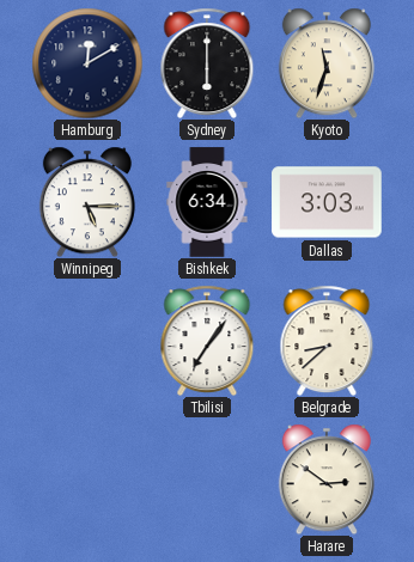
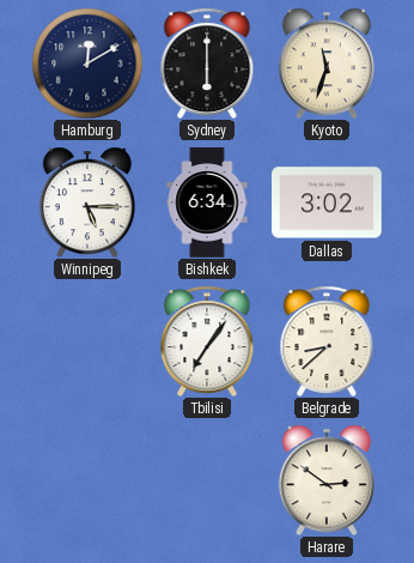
Dallas: 3:03 -> 3:02 (327, 202)
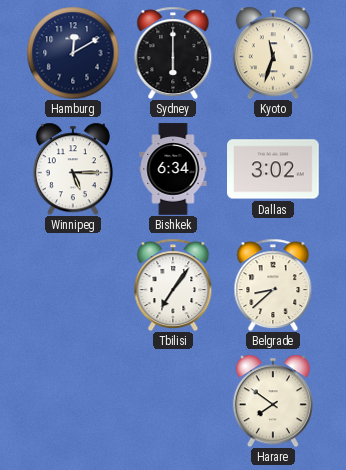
Harare: 2:51 -> 7:51 (273, 401)
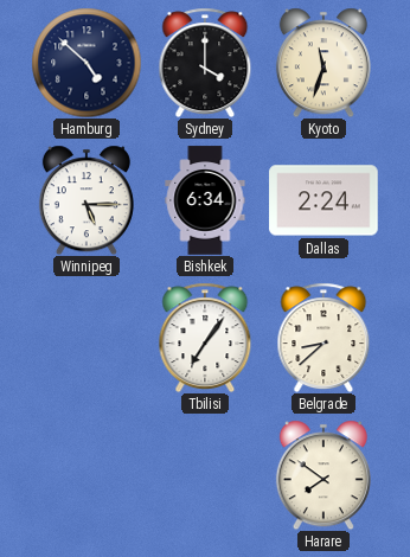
Hamburg: 12:10 -> 4:52 (87, 63)
Sydney: 6:00 -> 4:00 (205, 63)
Dallas: 3:02 -> 2:24 (323, 200)
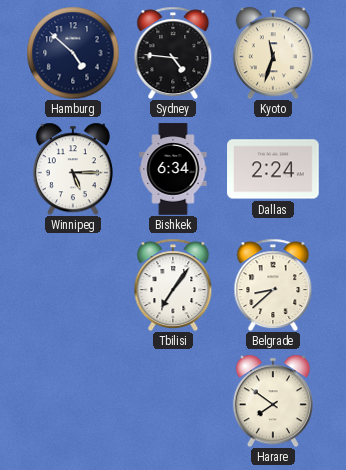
Sydney: 4:00 -> 4:46 (173, 53)
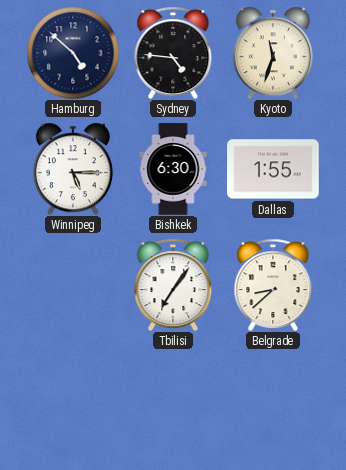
Bishkek: 6:34 -> 6:30 (173, 169)
Dallas: 2:24 -> 1:55 (273, 169)
Harare: 7:51 -> none (273, 401)
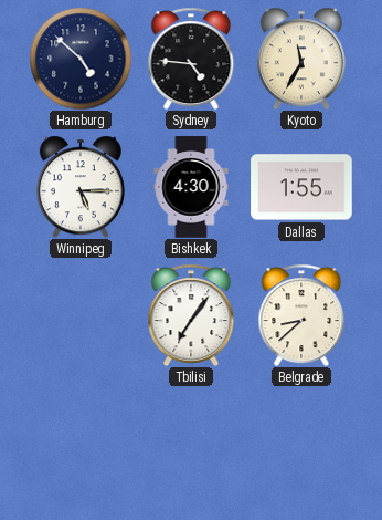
Kyoto: 11:33 -> 11:35 (301, 59)
Bishkek: 6:30 -> 4:30 (191, 187)
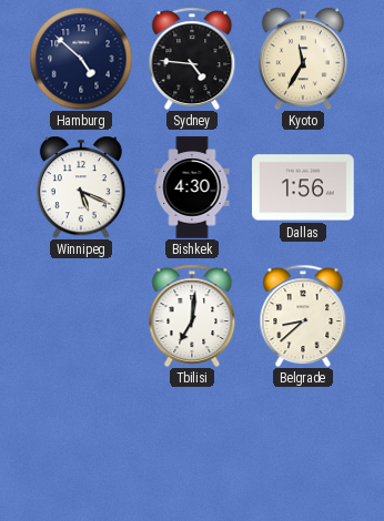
Winnipeg: 5:15 -> 5:19 (81, 187)
Dallas: 1:55 -> 1:56 (303, 187)
Tbilisi: 7:06 -> 7:01 (192, 316)
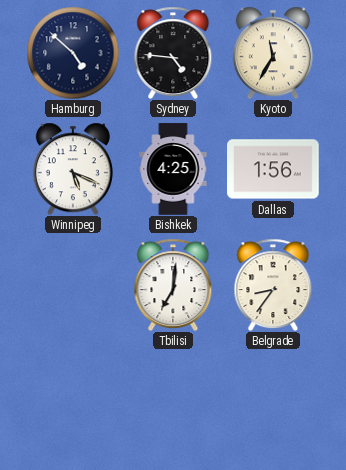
Bishkek: 4:30 -> 4:25 (173, 169)
Belgrade: 8:38 -> 8:36 (273, 285)
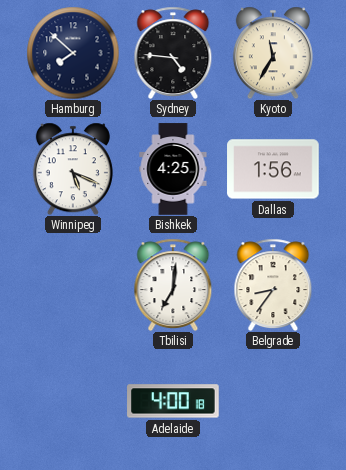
Hamburg: 4:52 -> 7:52 (73, 53)
Adelaide: none -> 4:00 (173, 401)
